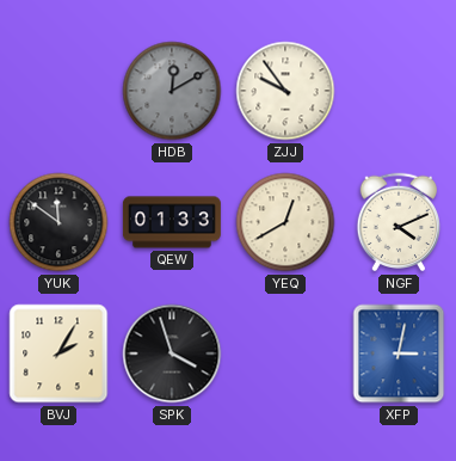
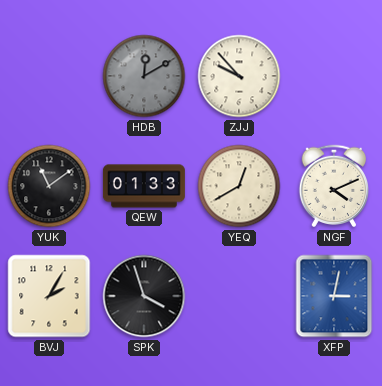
ZJJ: 9:54 -> 9:53 (239, 76)
YUK: 11:51 -> 11:09 (49, 186)
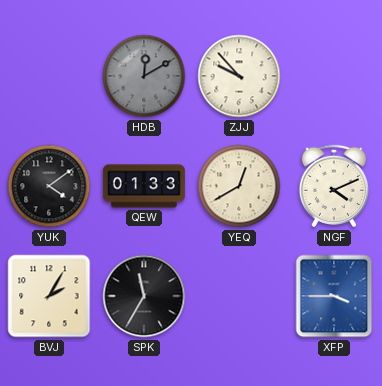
YUK: 11:09 -> 4:09 (49, 186)
SPK: 3:57 -> 11:35 (144, 296)
XFP: 3:02 -> 3:45 (334, 296)
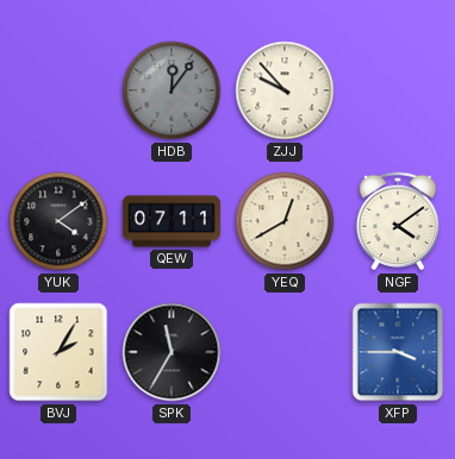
HDB: 12:10 -> 12:06 (172, 90)
QEW: 01:33 -> 07:11 (172, 221)
NGF: 4:11 -> 4:09 (398, 221)
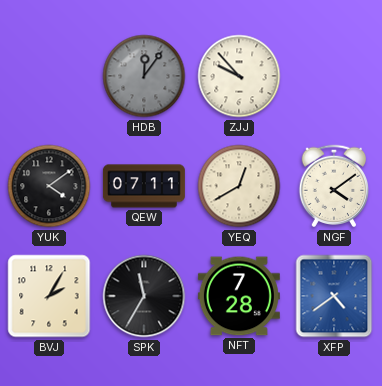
NFT: none -> 7:28 (239, 296)
XFP: 3:45 -> 4:39 (334, 296)
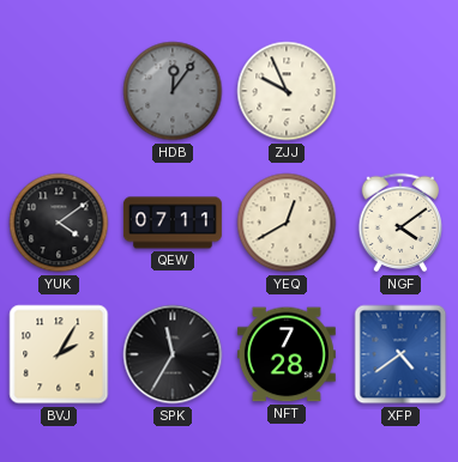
ZJJ: 9:53 -> 9:56 (287, 91)
